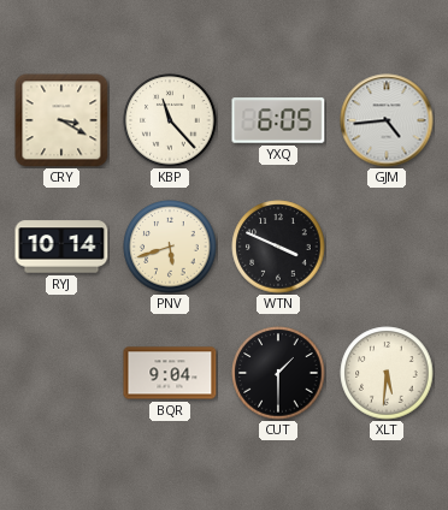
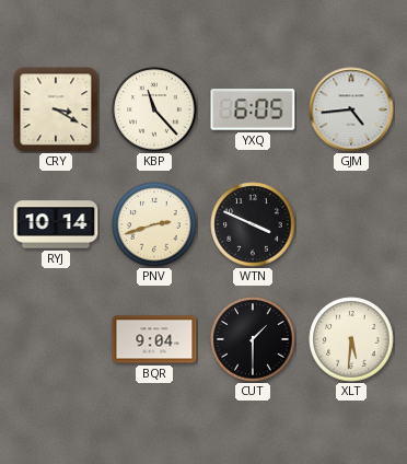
PNV: 5:42 -> 2:42 (154, 224)
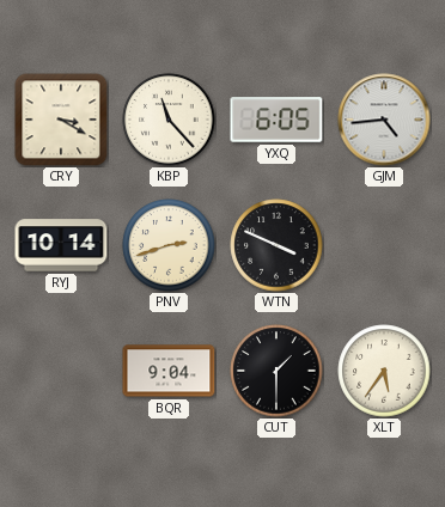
XLT: 5:31 -> 5:36 (384, 371)
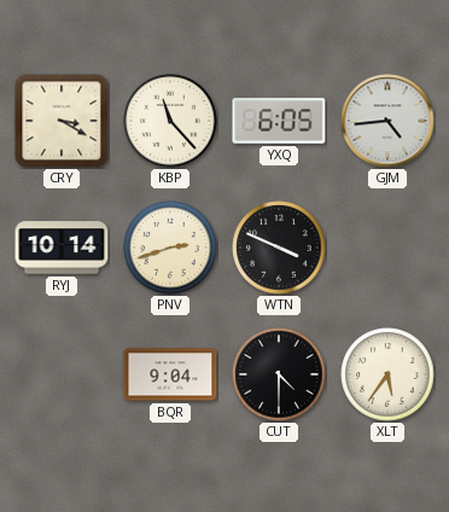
CUT: 1:30 -> 4:30 (279, 374)
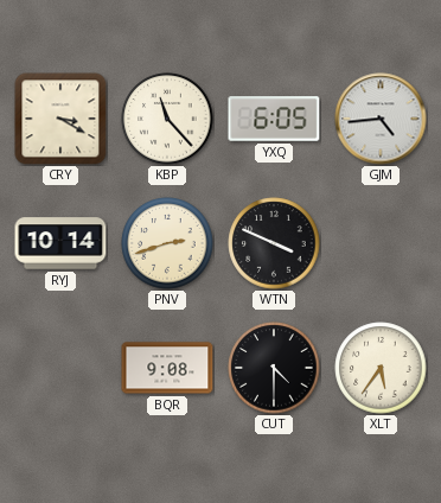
BQR: 9:04 -> 9:08 (167, 368)
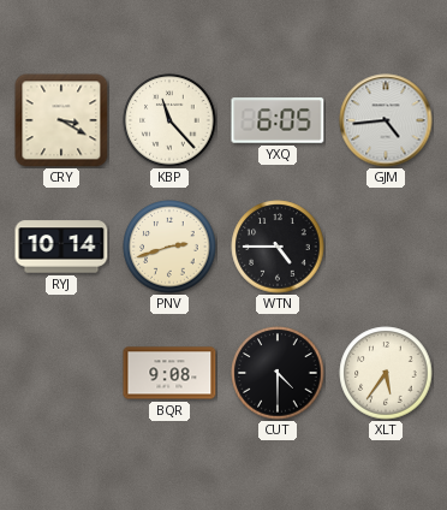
WTN: 3:49 -> 4:45 (278, 247)
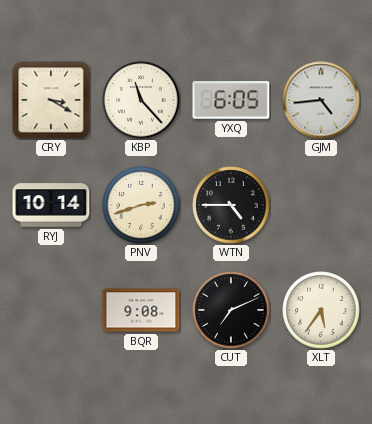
CUT: 4:30 -> 7:11 (231, 310)
